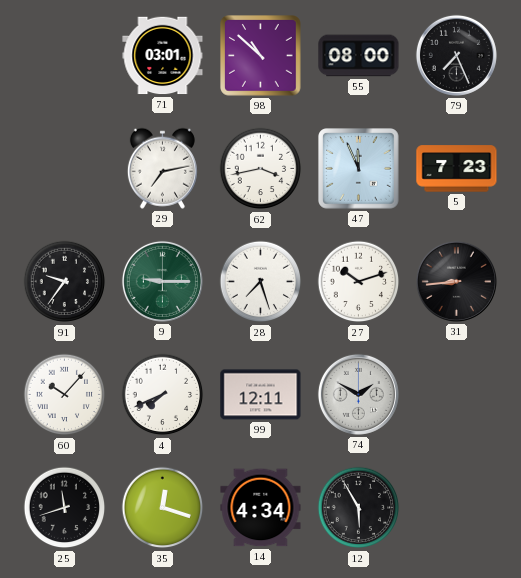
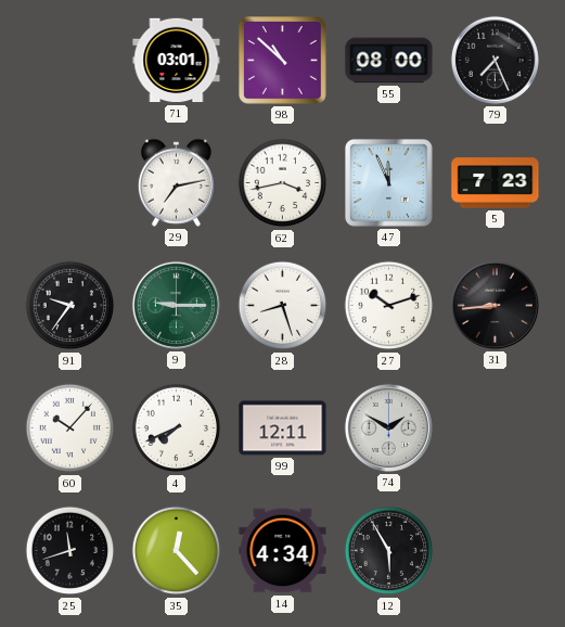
28: 7:27 -> 8:27 (283, 306)
35: 12:18 -> 12:23 (177, 551)
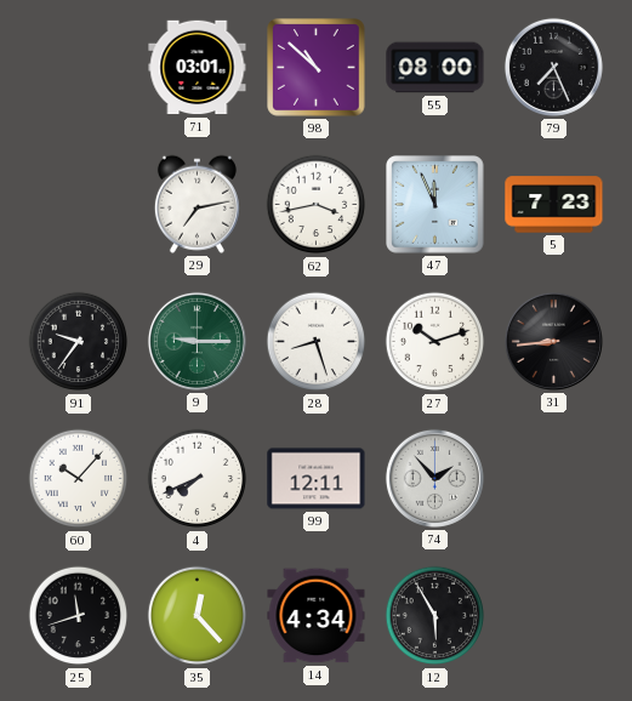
74: 1:50 -> 1:53 (434, 478)
